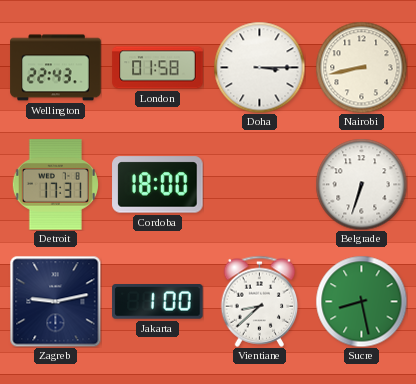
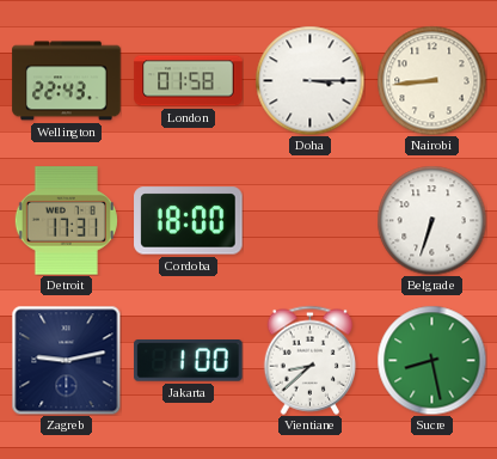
Nairobi: 8:43 -> 8:44 (431, 80)
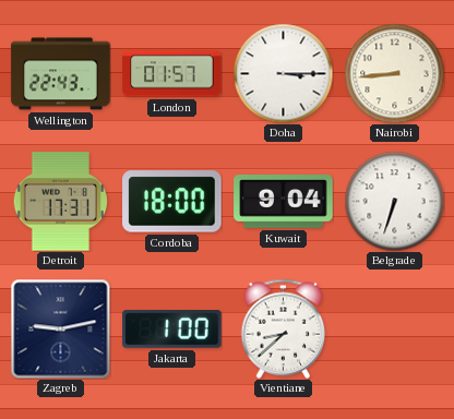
London: 01:58 -> 01:57 (172, 74)
Kuwait: none -> 9:04 (284, 202)
Sucre: 8:28 -> none (431, 360)
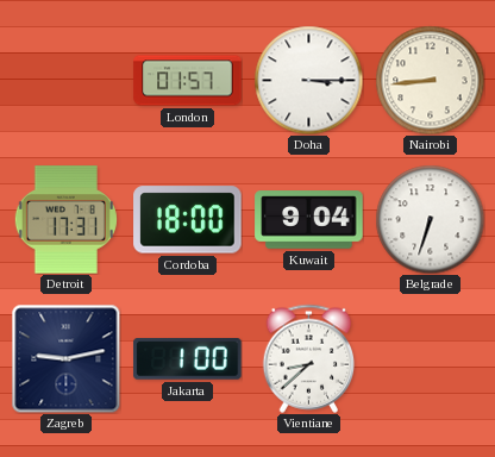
Wellington: 22:43 -> none (61, 74)
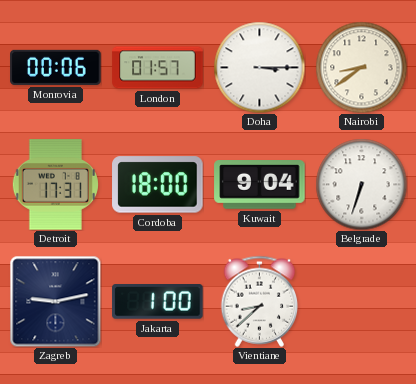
Monrovia: none -> 00:06 (56, 67)
Nairobi: 8:44 -> 8:39 (361, 67)
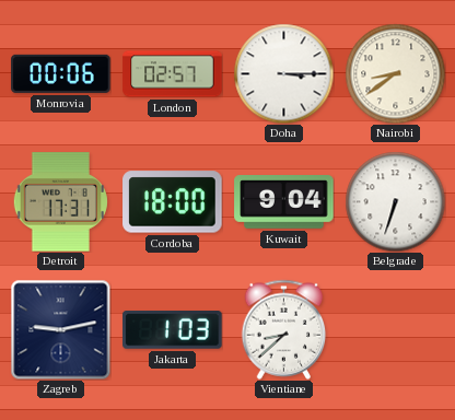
London: 01:57 -> 02:57 (173, 74)
Jakarta: 1:00 -> 1:03 (173, 330)
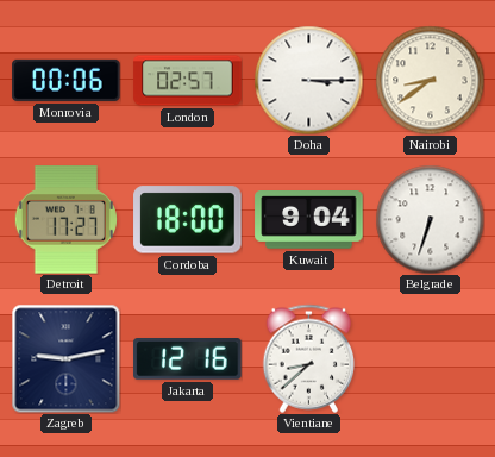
Detroit: 17:31 -> 17:27 (65, 220)
Jakarta: 1:03 -> 12:16 (188, 359)
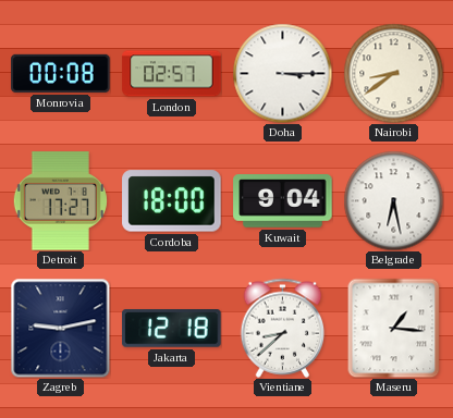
Monrovia: 00:06 -> 00:08 (61, 73)
Belgrade: 6:33 -> 6:28 (393, 200)
Jakarta: 12:16 -> 12:18 (172, 329)
Maseru: none -> 1:16 (394, 328)
